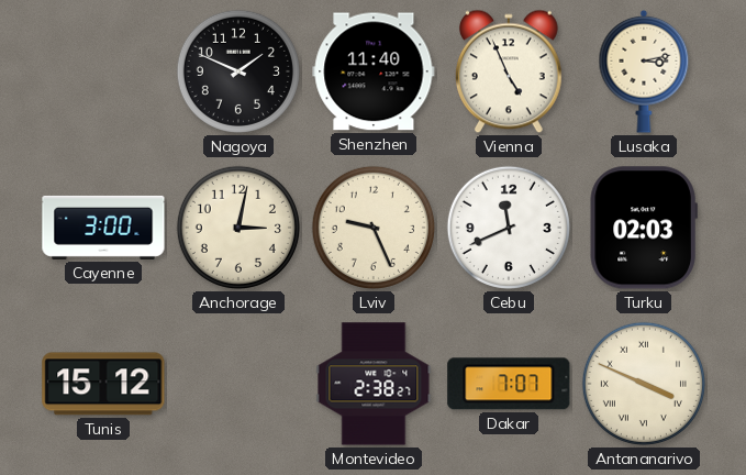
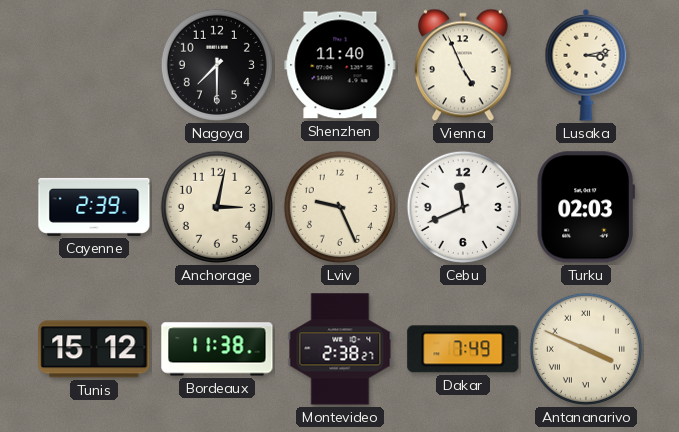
Nagoya: 1:49 -> 7:30 (217, 65)
Cayenne: 3:00 -> 2:39 (94, 207)
Bordeaux: none -> 11:38 (217, 349)
Dakar: 7:07 -> 7:49 (463, 349)
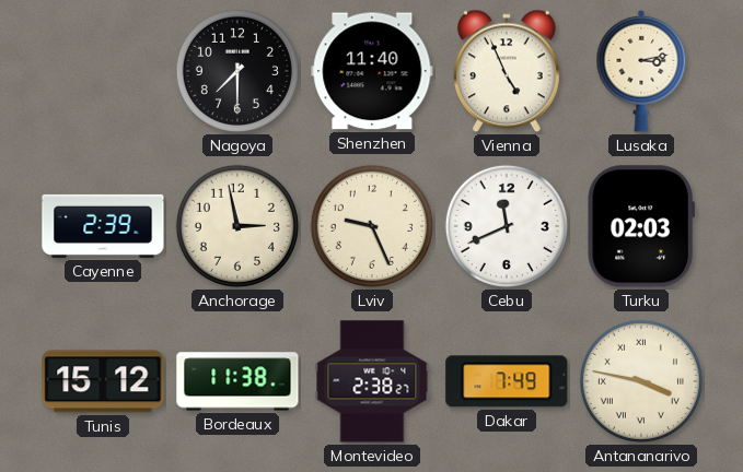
Anchorage: 3:02 -> 2:58 (237, 226)
Antananarivo: 3:49 -> 3:47 (641, 381)
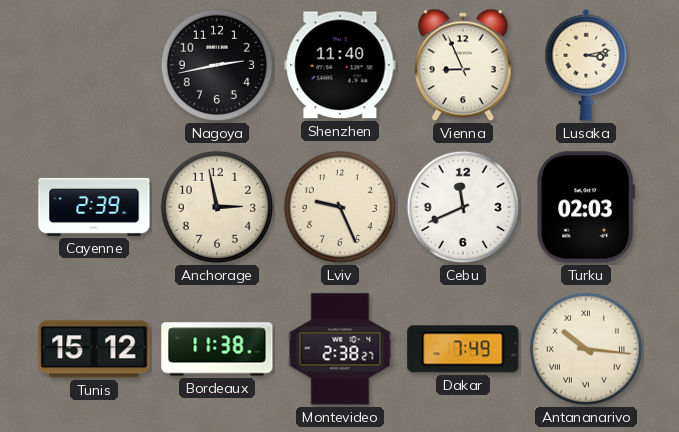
Nagoya: 7:30 -> 2:43 (217, 65)
Vienna: 4:56 -> 8:56 (463, 65)
Antananarivo: 3:47 -> 10:16 (586, 349)
